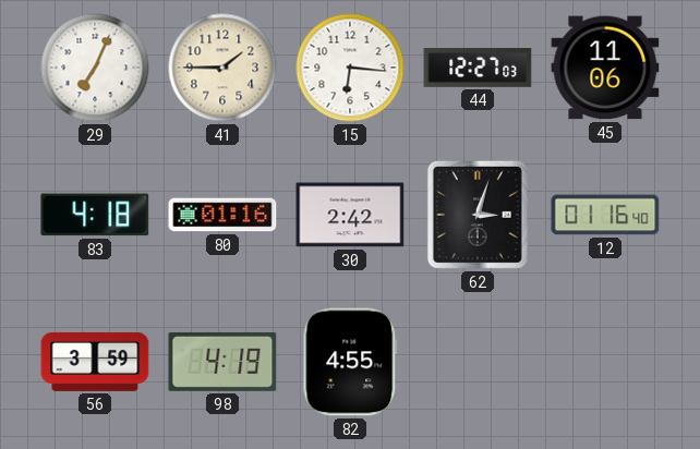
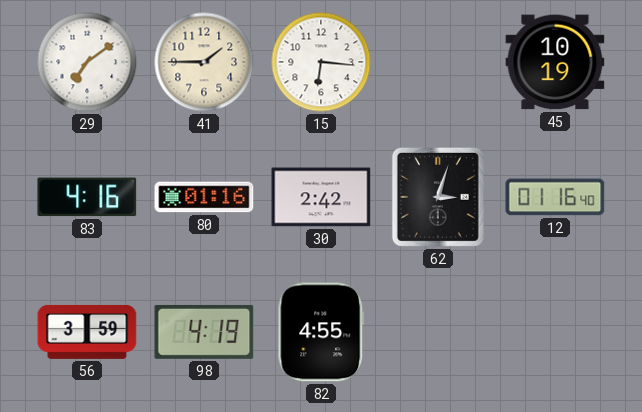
29: 7:04 -> 7:09 (87, 62)
44: 12:27 -> none (478, 69)
45: 11:06 -> 10:19 (555, 62)
83: 4:18 -> 4:16 (87, 197)
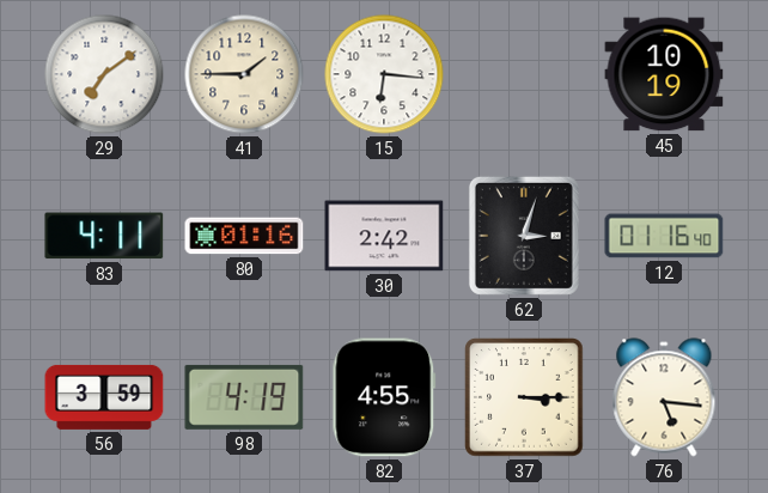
83: 4:16 -> 4:11 (104, 236)
37: none -> 3:15 (524, 397)
76: none -> 5:16 (664, 397)
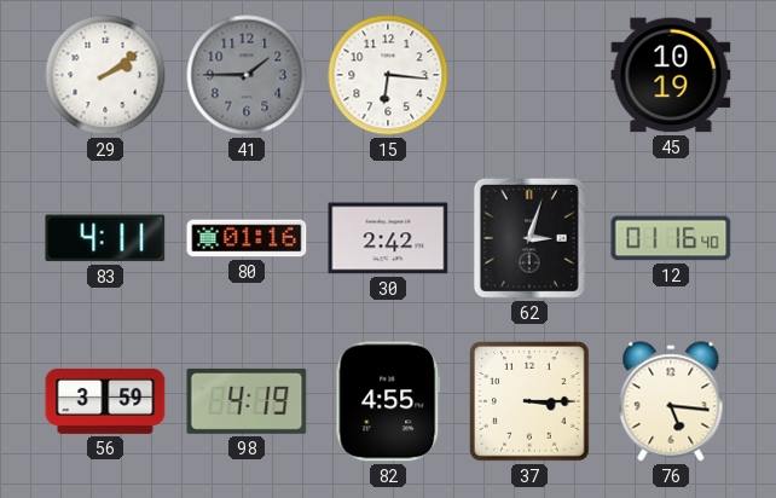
29: 7:09 -> 2:09 (105, 75)
41 dial: cream -> grey (247, 75)
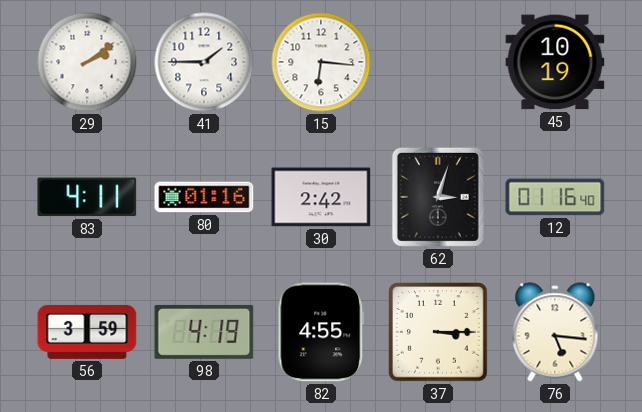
41 dial: grey -> white (204, 62)
